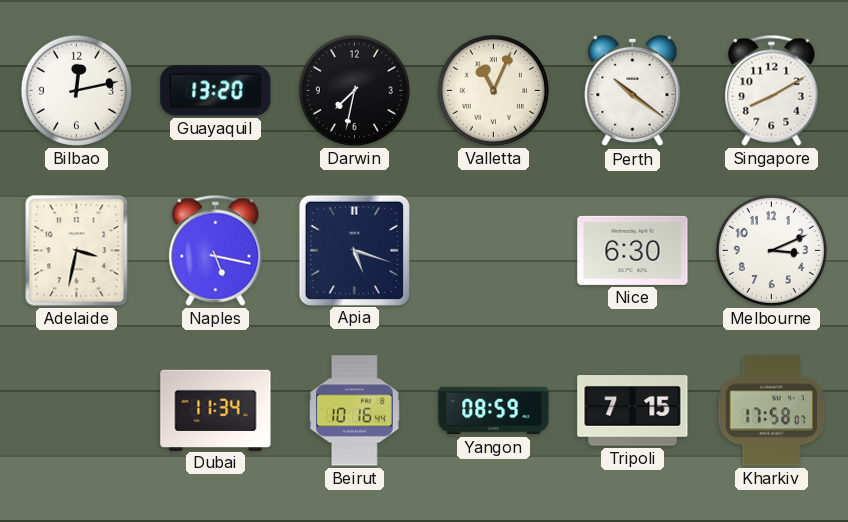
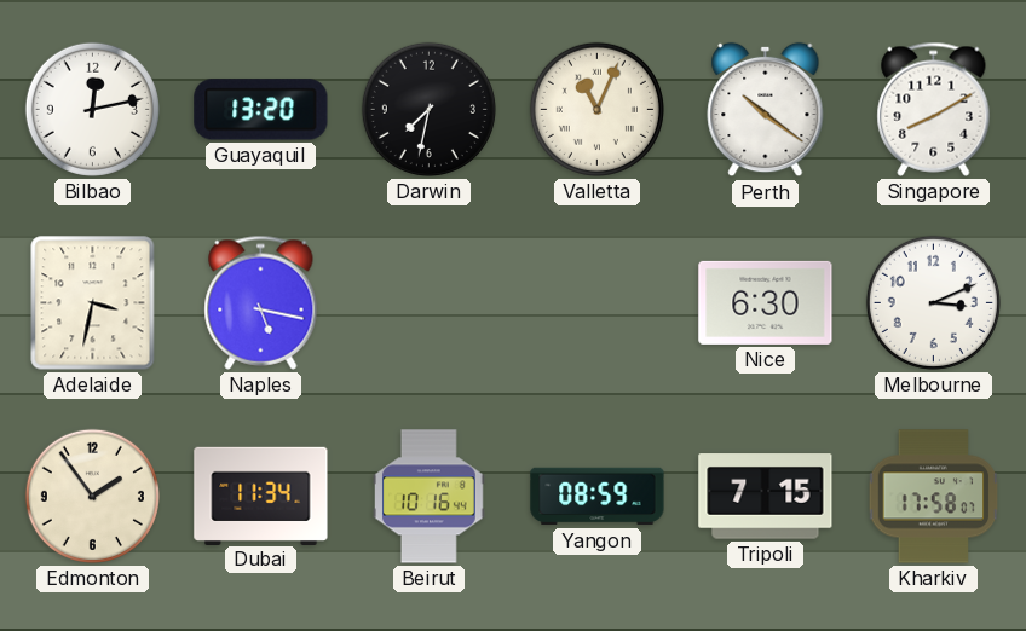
Apia: 5:18 -> none (354, 250)
Edmonton: none -> 1:54 (92, 496)
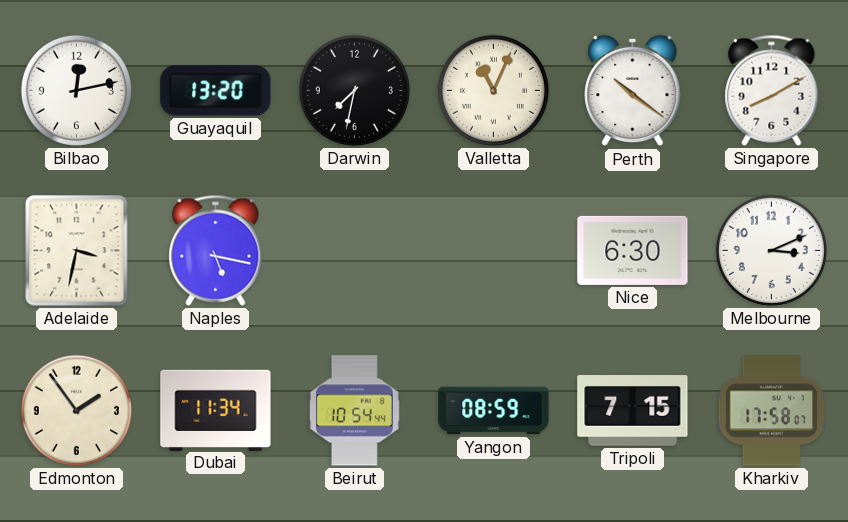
Beirut: 10:16 -> 10:54 (355, 411)
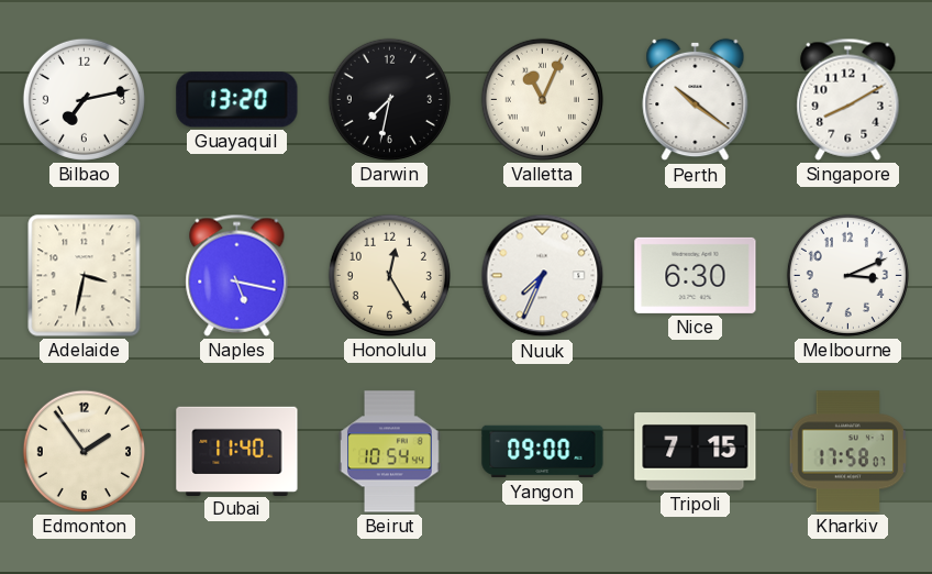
Bilbao: 12:13 -> 7:13 (84, 99)
Honolulu: none -> 12:25 (389, 275)
Nuuk: none -> 7:34 (543, 276)
Dubai: 11:34 -> 11:40 (237, 451)
Yangon: 08:59 -> 09:00 (543, 452)
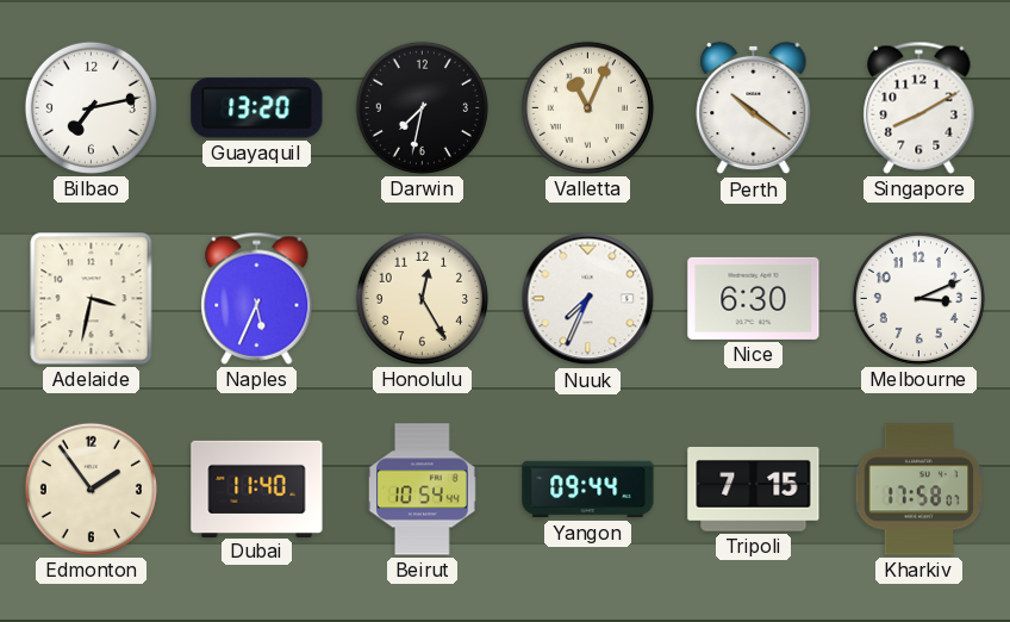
Naples: 5:17 -> 5:34 (257, 298)
Yangon: 09:00 -> 09:44 (588, 490)
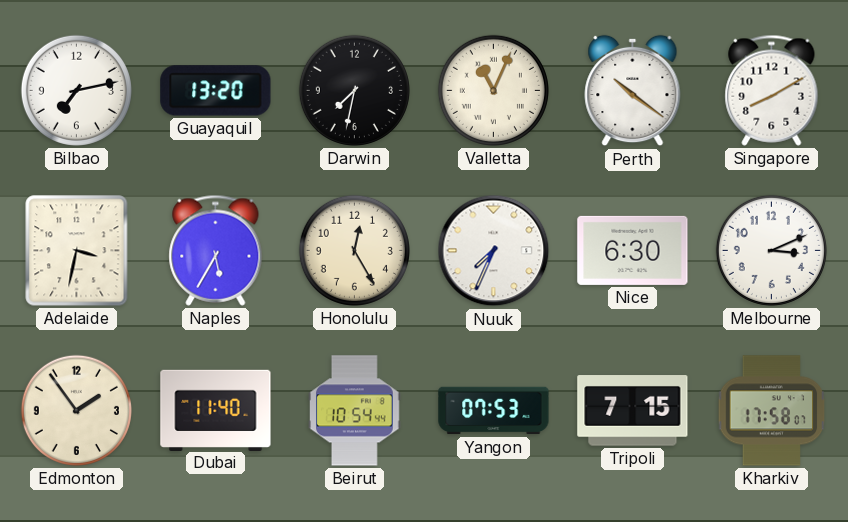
Naples: 5:34 -> 5:35 (216, 250)
Yangon: 09:44 -> 07:53 (494, 411)
